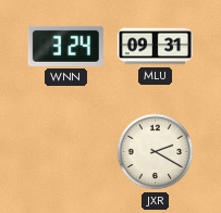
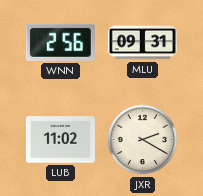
WNN: 3:24 -> 2:56 (60, 42)
LUB: none -> 11:02 (60, 140)
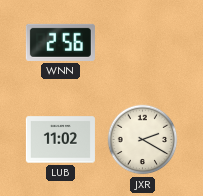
MLU: 09:31 -> none (142, 43)
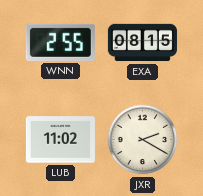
WNN: 2:56 -> 2:55 (60, 42)
EXA: none -> 08:15 (142, 43)
